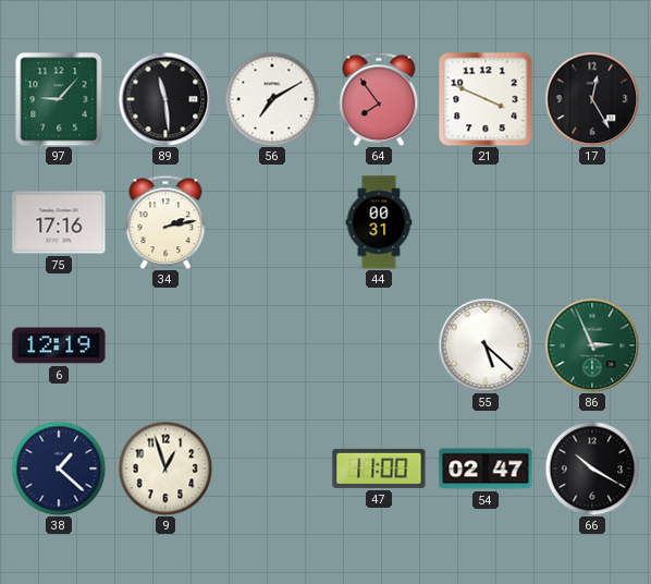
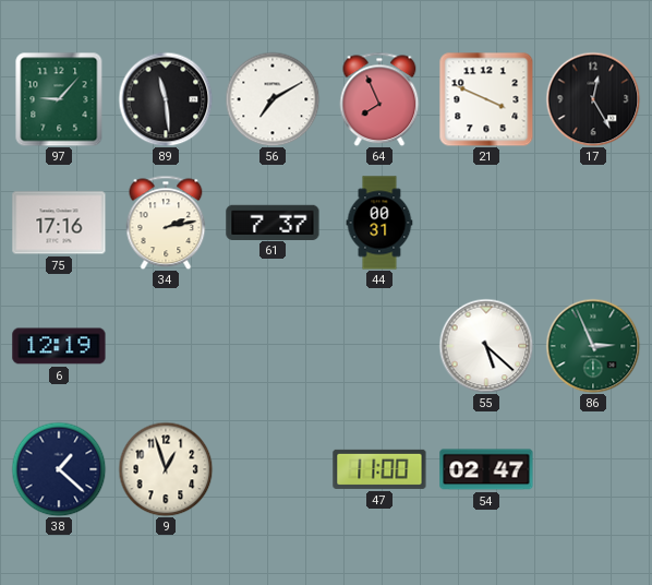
64: 7:54 -> 7:56 (379, 99)
61: none -> 7:37 (273, 222)
66: 10:20 -> none (592, 469)
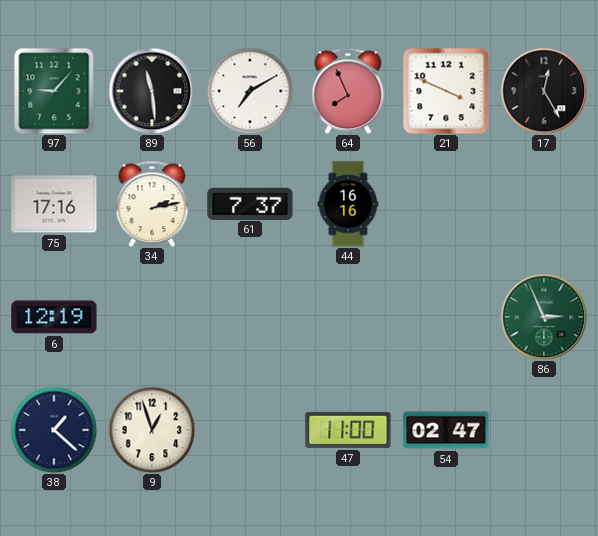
44: 00:31 -> 16:16 (348, 204)
55: 5:22 -> none (486, 346)
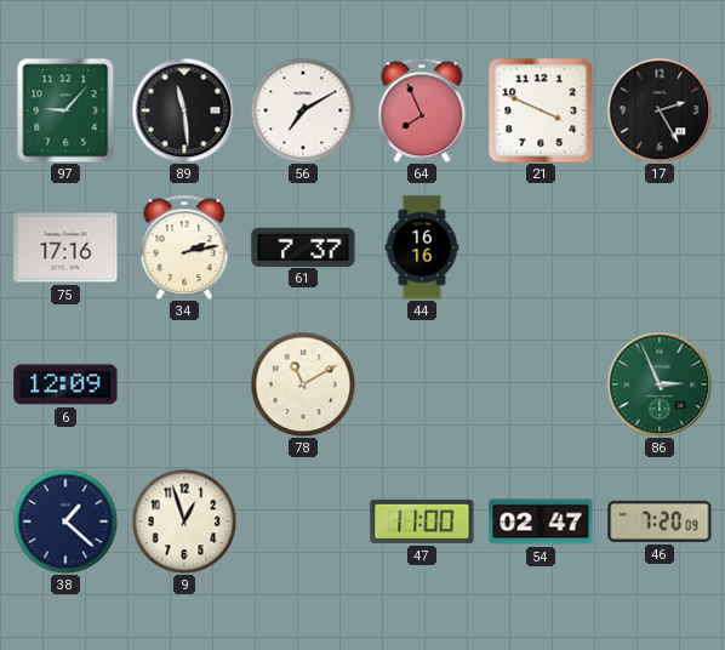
17: 12:25 -> 2:25 (660, 110)
6: 12:19 -> 12:09 (65, 384)
78: none -> 11:10 (303, 384)
46: none -> 7:20 (660, 521)
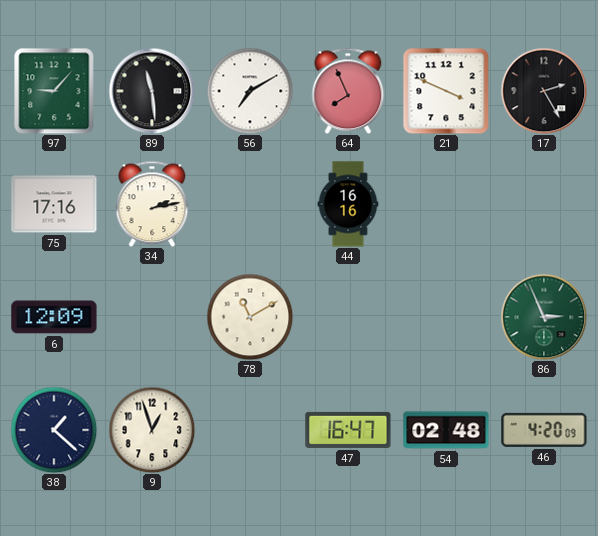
61: 7:37 -> none (303, 246)
47: 11:00 -> 16:47 (348, 430)
54: 02:47 -> 02:48 (446, 430)
46: 7:20 -> 4:20 (544, 430)
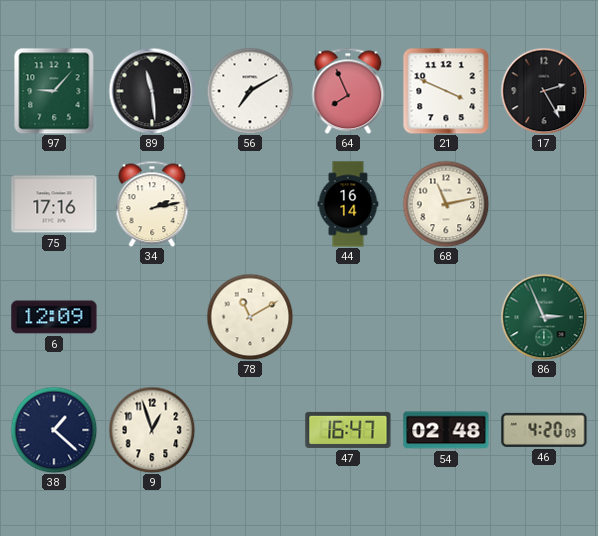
44: 16:16 -> 16:14 (348, 204)
68: none -> 11:13 (446, 204)
